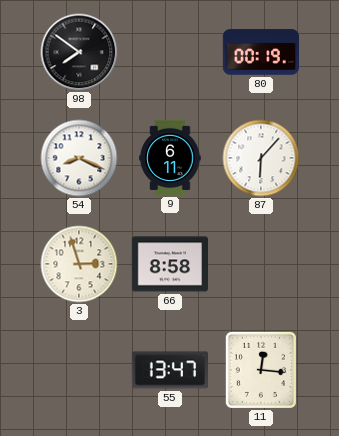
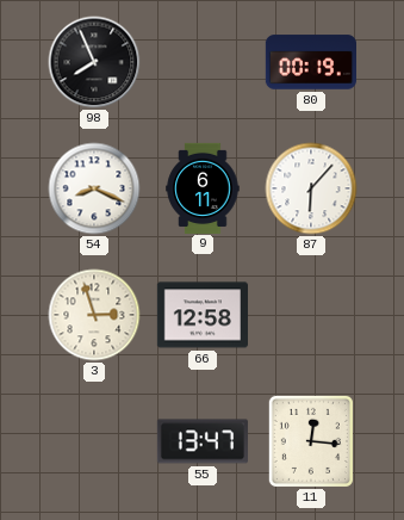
98: 7:51 -> 7:56 (94, 62)
66: 8:58 -> 12:58 (201, 315)
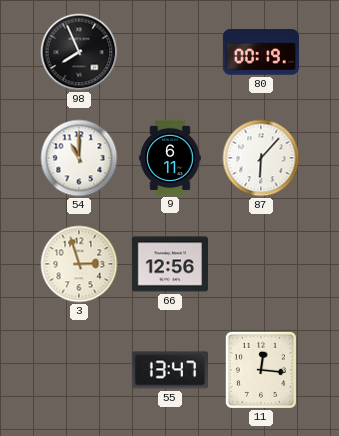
54: 8:19 -> 11:00 (79, 158)
66: 12:58 -> 12:56 (169, 264)
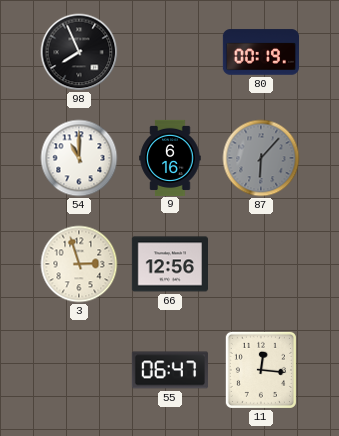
9: 6:11 -> 6:16 (170, 157)
87 dial: white -> grey (261, 158)
55: 13:47 -> 06:47 (170, 370)
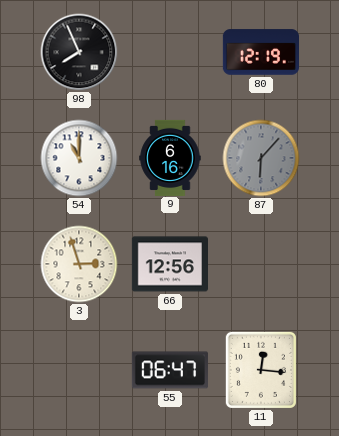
80: 00:19 -> 12:19 (260, 52)
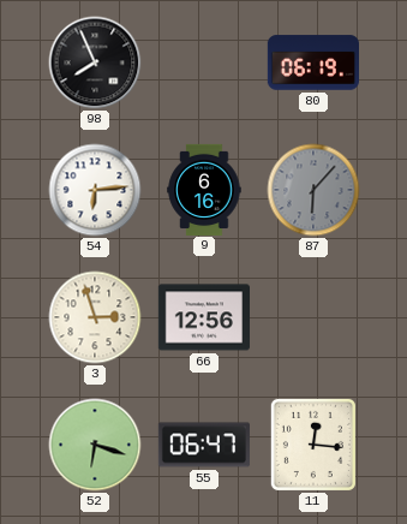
80: 12:19 -> 06:19 (312, 62)
54: 11:00 -> 6:14 (95, 190)
52: none -> 6:18 (95, 445)
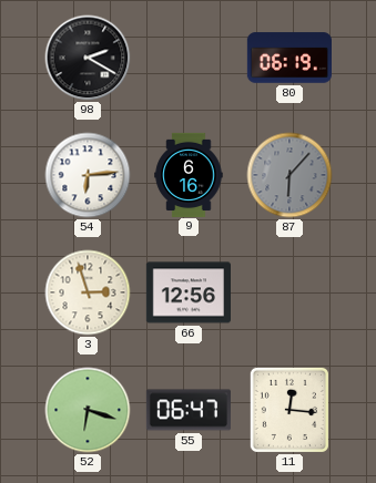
98: 7:56 -> 2:20 (88, 58)
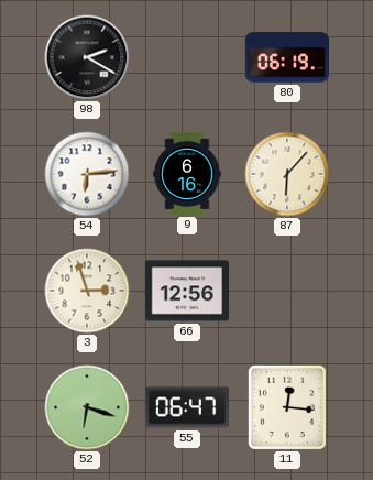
87 dial: grey -> cream (287, 174)
